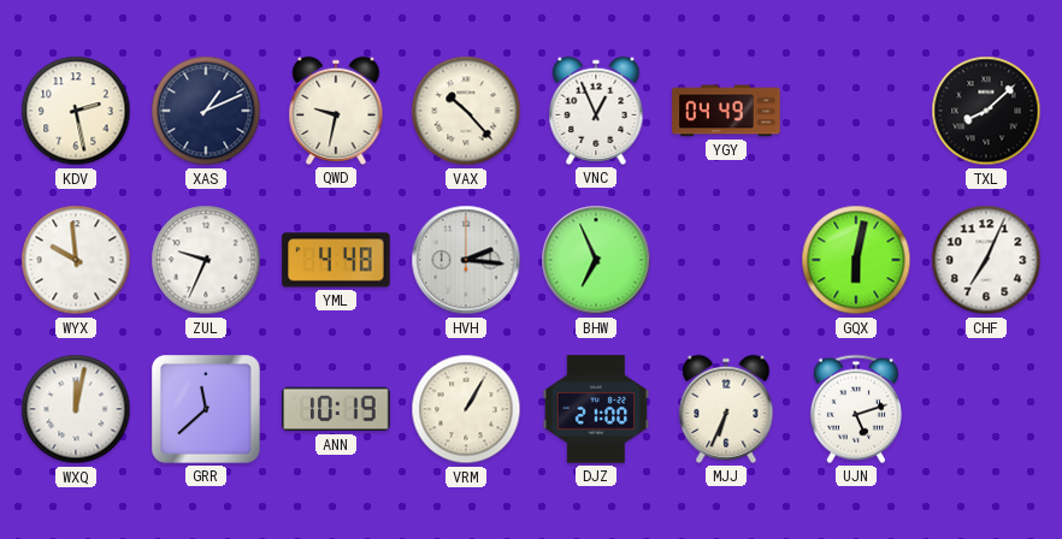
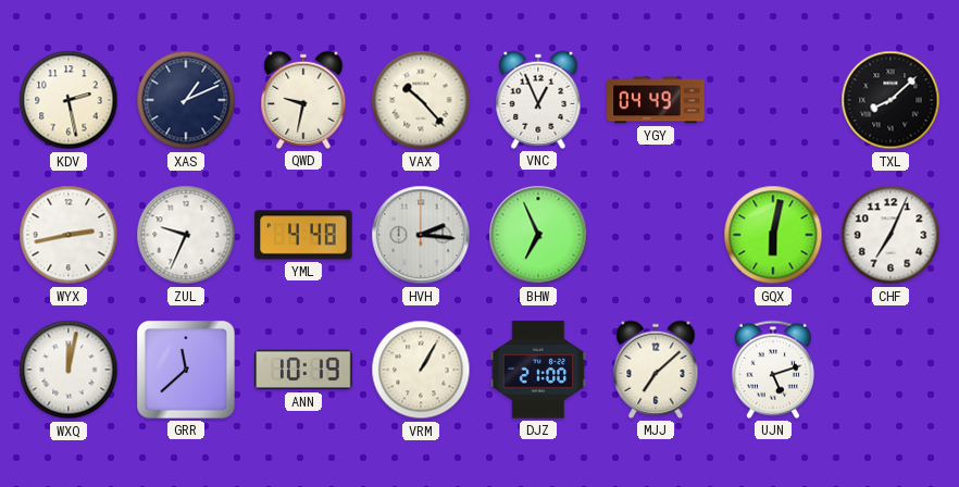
WYX: 9:59 -> 2:43 (68, 235)
MJJ: 6:34 -> 7:08 (656, 370)
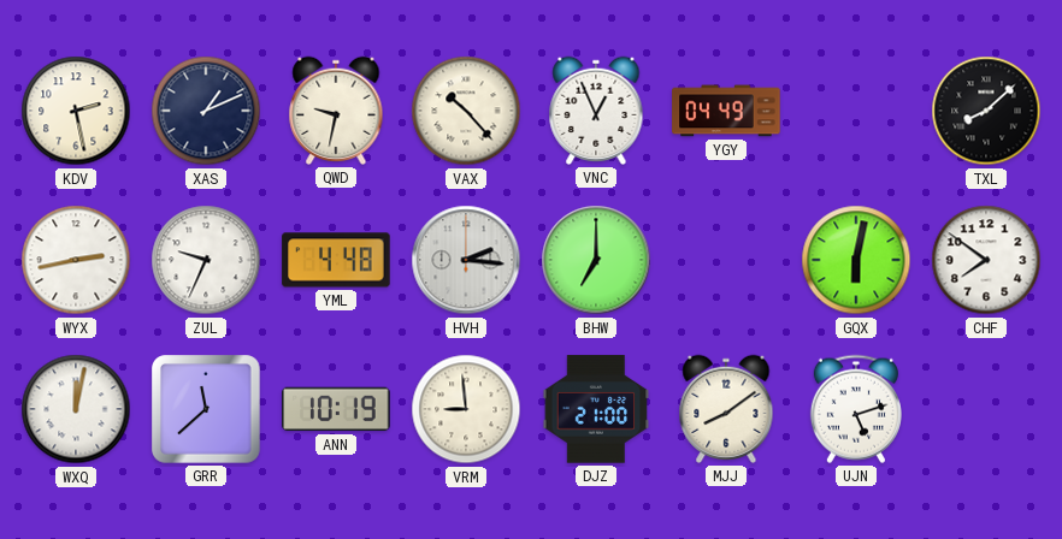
BHW: 6:56 -> 7:00 (596, 260)
CHF: 7:04 -> 7:51 (986, 260)
VRM: 1:05 -> 8:59 (466, 409)
MJJ: 7:08 -> 8:09 (726, 409)
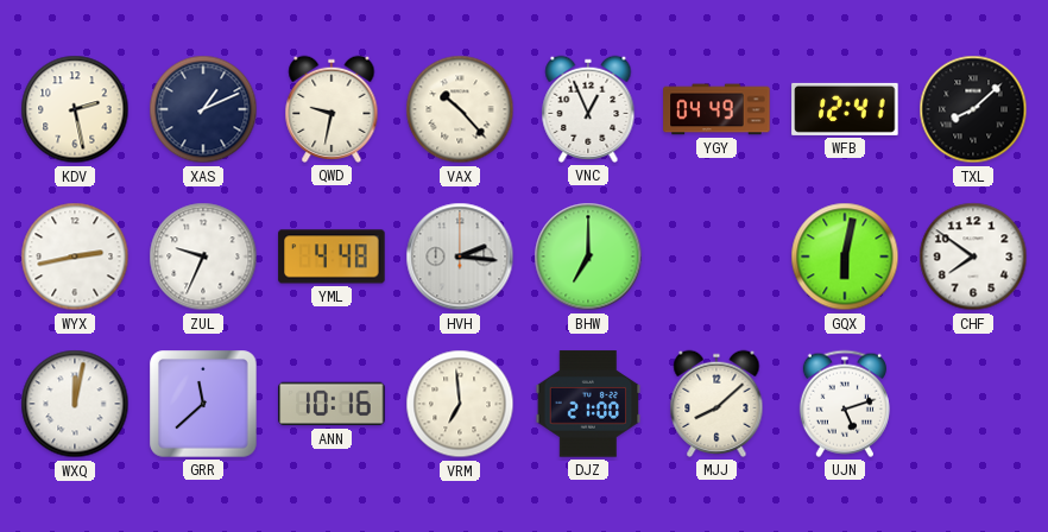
WFB: none -> 12:41 (845, 109)
ANN: 10:19 -> 10:16 (332, 404)
VRM: 8:59 -> 6:59 (460, 404)
MJJ: 8:09 -> 8:08 (716, 404)
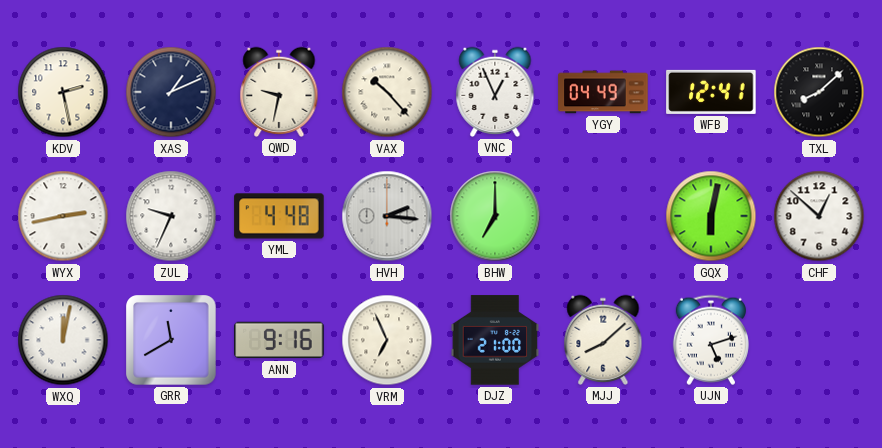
CHF: 7:51 -> 12:52 (819, 216)
GRR: 11:38 -> 11:40 (171, 340)
ANN: 10:16 -> 9:16 (279, 340)
VRM: 6:59 -> 6:56 (387, 340)
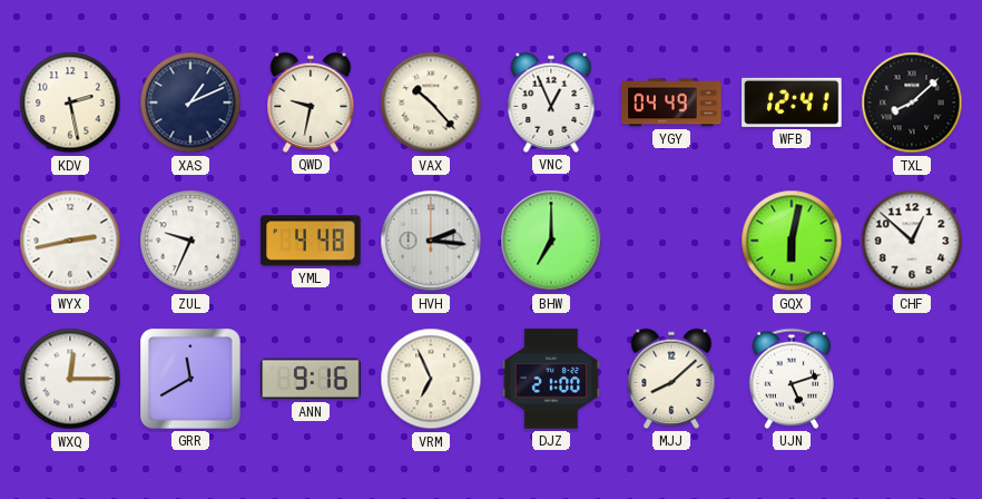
WXQ: 12:02 -> 12:15 (70, 379)
